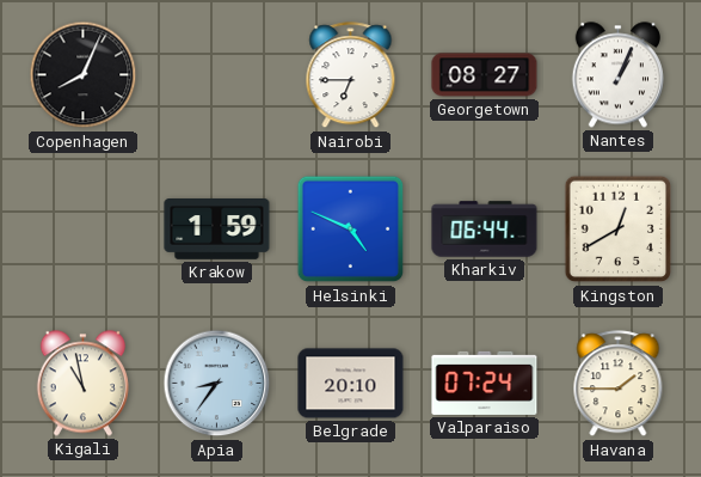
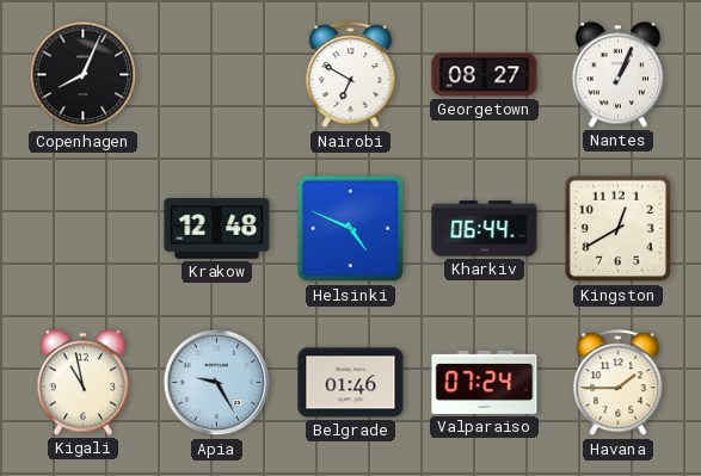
Nairobi: 6:45 -> 6:50 (351, 75)
Krakow: 1:59 -> 12:48 (217, 229)
Apia: 8:36 -> 9:25 (217, 383)
Belgrade: 20:10 -> 01:46 (351, 383)
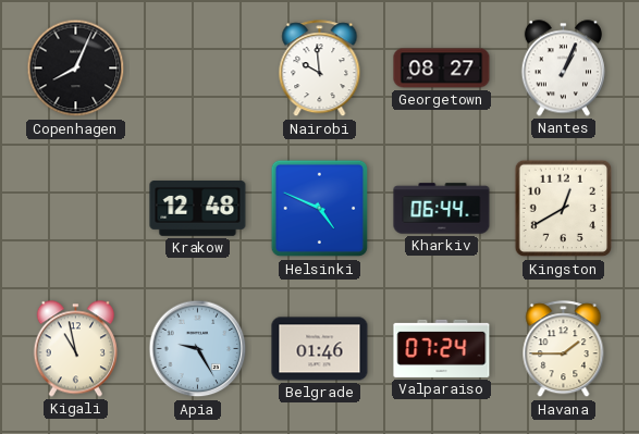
Nairobi: 6:50 -> 9:59 (320, 69)
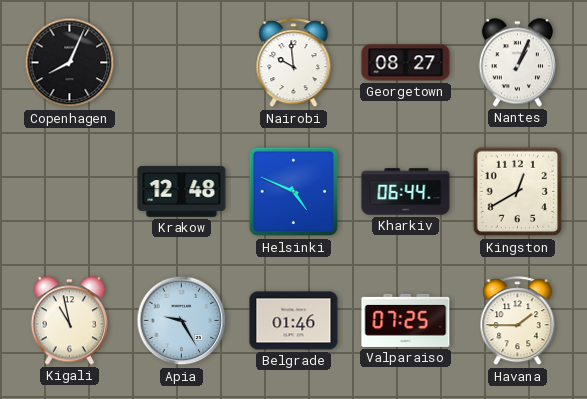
Valparaiso: 07:24 -> 07:25 (406, 320)
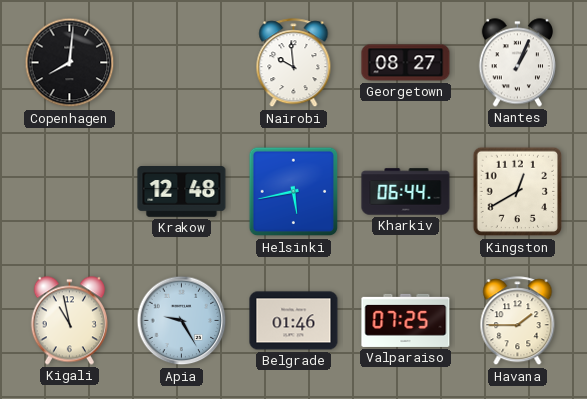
Copenhagen: 8:04 -> 8:01 (70, 63)
Helsinki: 4:49 -> 5:43 (294, 192)
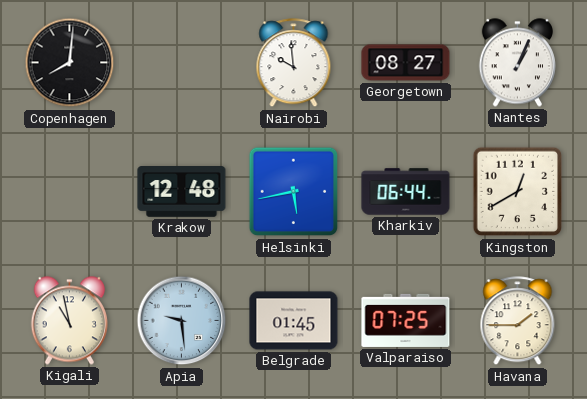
Apia: 9:25 -> 9:29 (182, 321)
Belgrade: 01:46 -> 01:45 (294, 321)
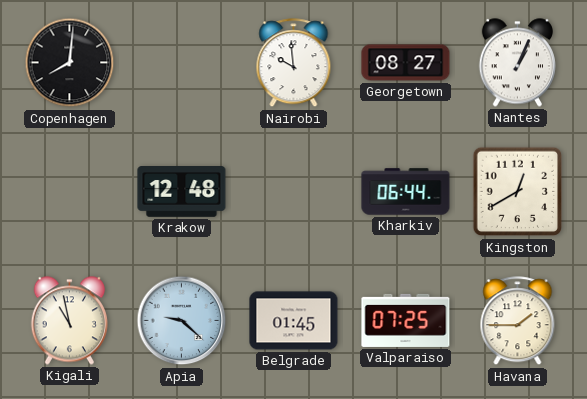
Helsinki: 5:43 -> none (294, 192)
Apia: 9:29 -> 9:22 (182, 321)
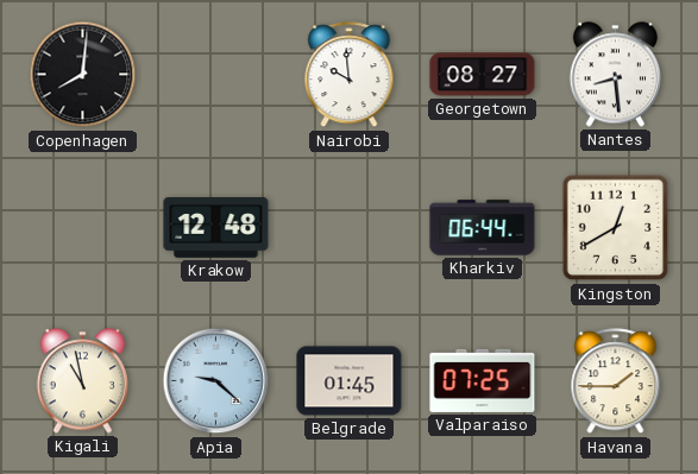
Nantes: 1:04 -> 8:29 (615, 75)
